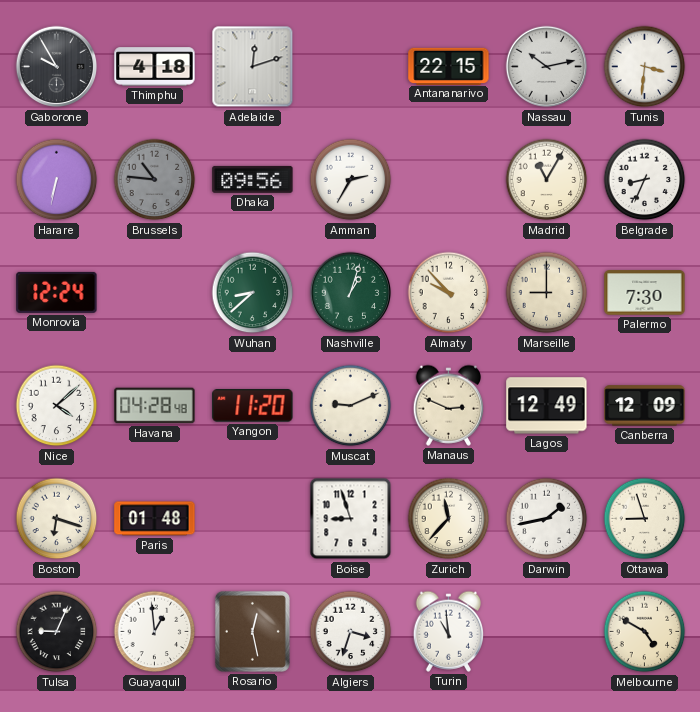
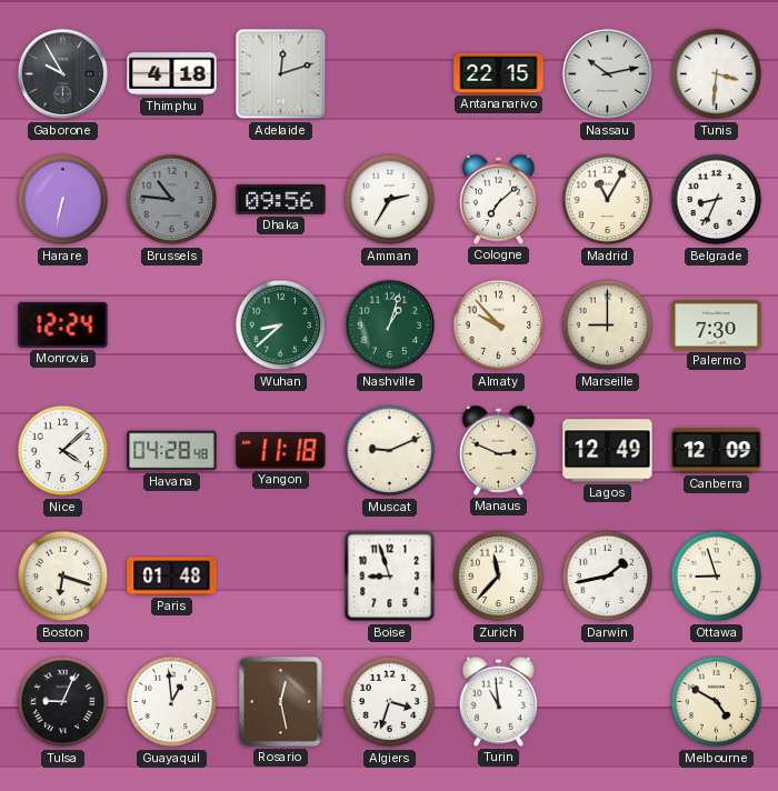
Cologne: none -> 7:08 (498, 199)
Yangon: 11:20 -> 11:18 (281, 451)
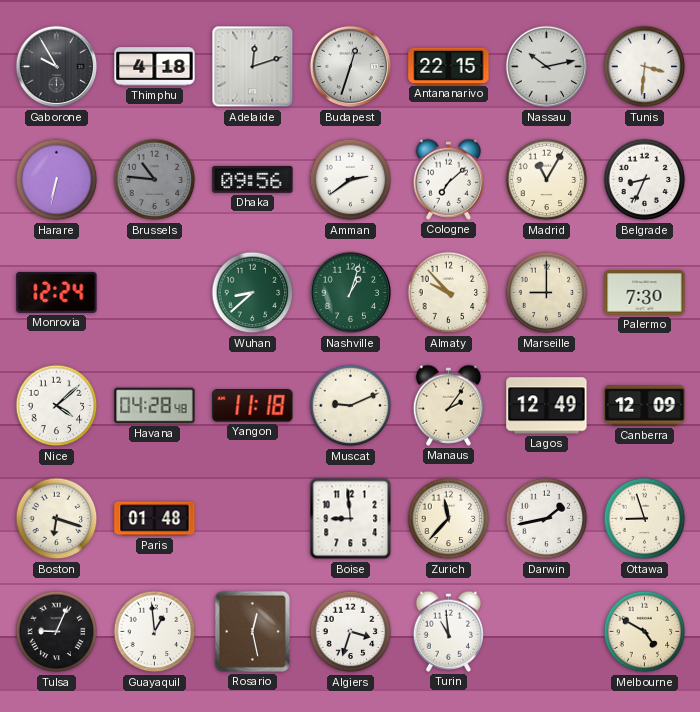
Budapest: none -> 12:33 (351, 67)
Amman: 2:35 -> 2:39 (351, 180)
Manaus: 2:49 -> 2:06 (448, 405)
Boise: 8:57 -> 8:59 (351, 519)
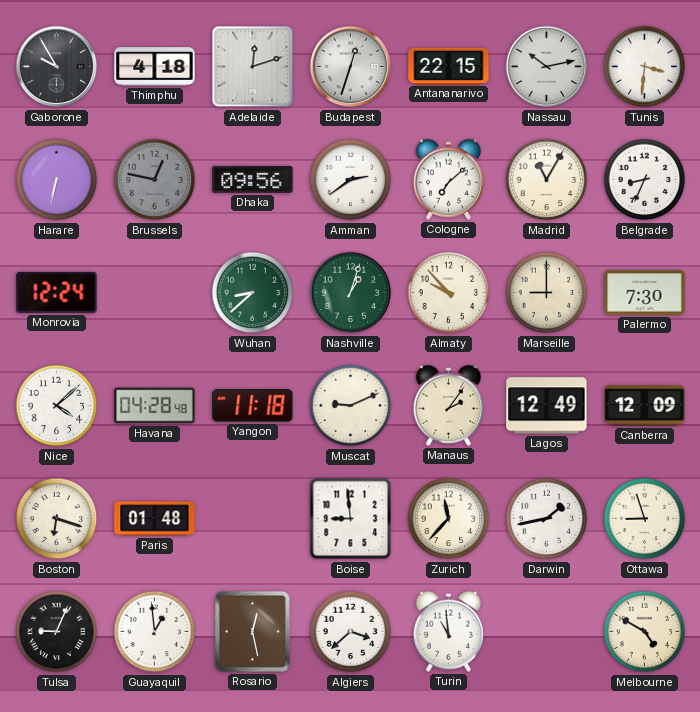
Brussels: 10:46 -> 12:47 (155, 180)
Algiers: 3:33 -> 3:38 (351, 632)
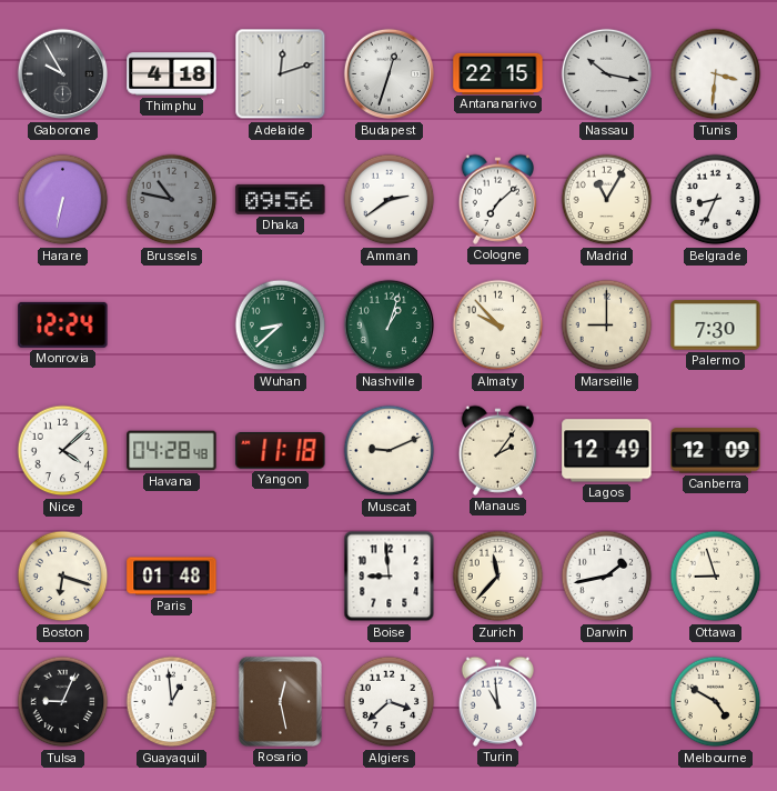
Nassau: 10:13 -> 10:17 (607, 74)
Brussels: 12:47 -> 10:47 (172, 200)
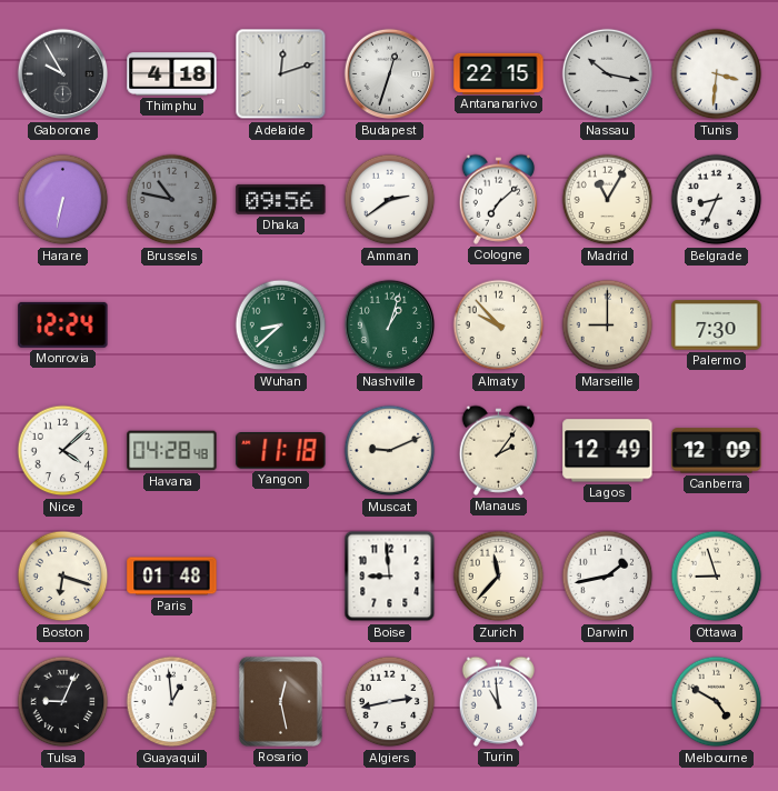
Algiers: 3:38 -> 2:43 (390, 702)
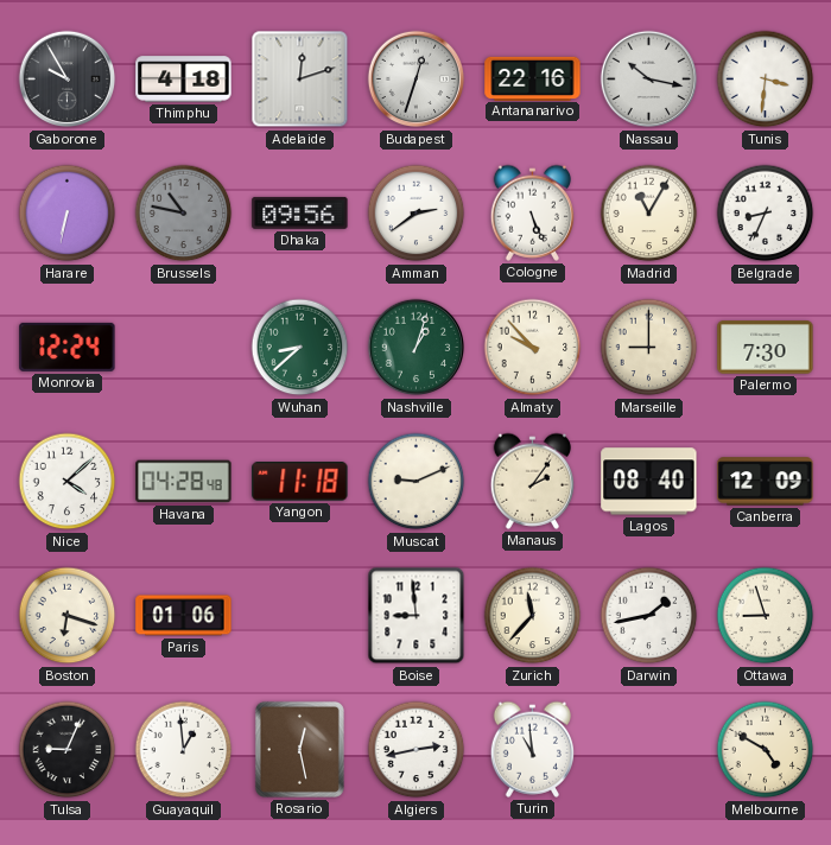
Antananarivo: 22:15 -> 22:16 (533, 78)
Cologne: 7:08 -> 5:26 (532, 212)
Lagos: 12:49 -> 08:40 (649, 482)
Paris: 01:48 -> 01:06 (184, 616)
